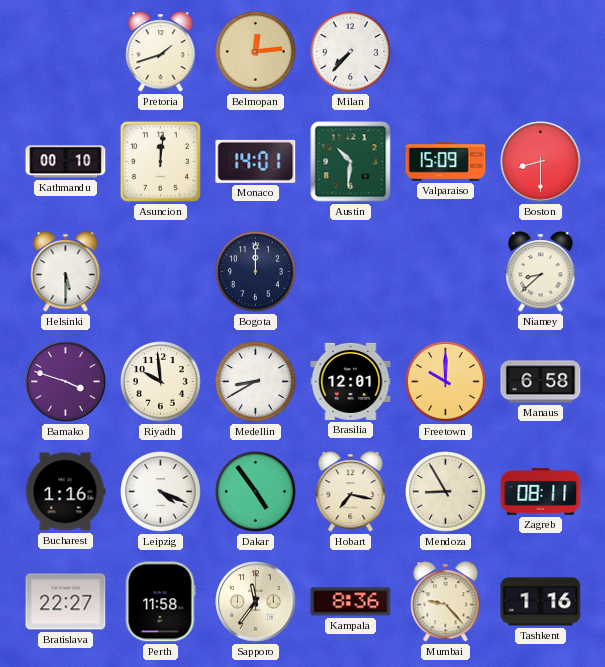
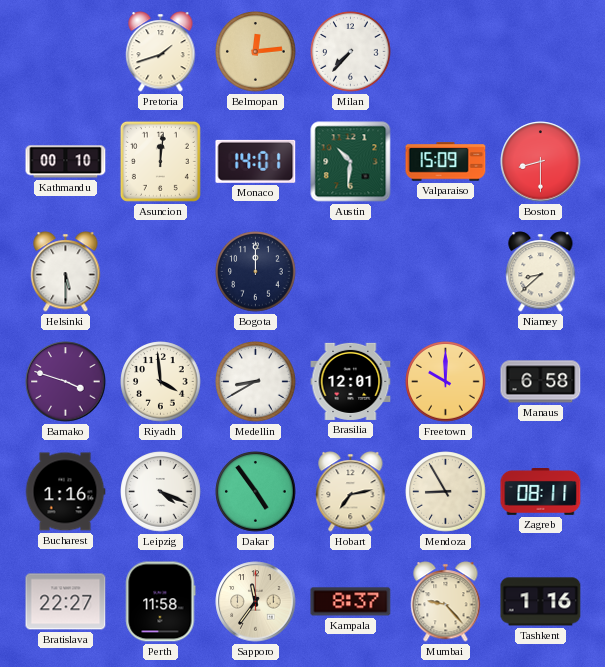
Riyadh: 9:59 -> 3:59 (161, 382)
Hobart: 7:17 -> 7:13 (351, 492)
Kampala: 8:36 -> 8:37 (351, 602)
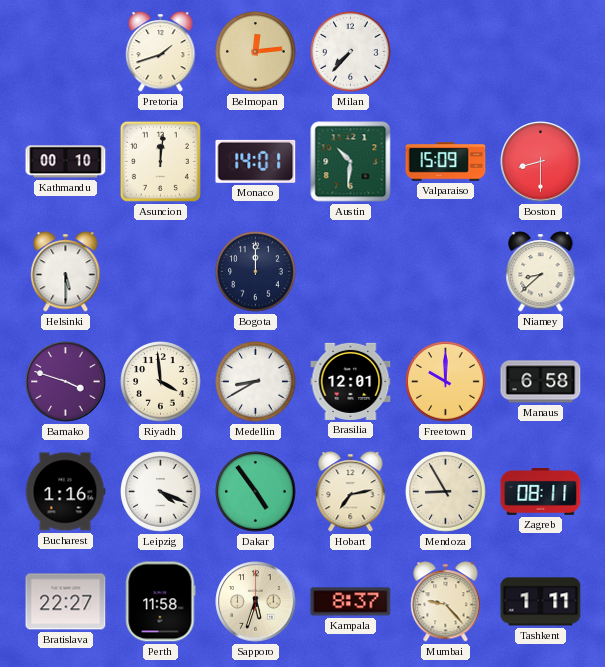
Sapporo: 11:36 -> 5:33 (256, 602)
Tashkent: 1:16 -> 1:11 (541, 602)
